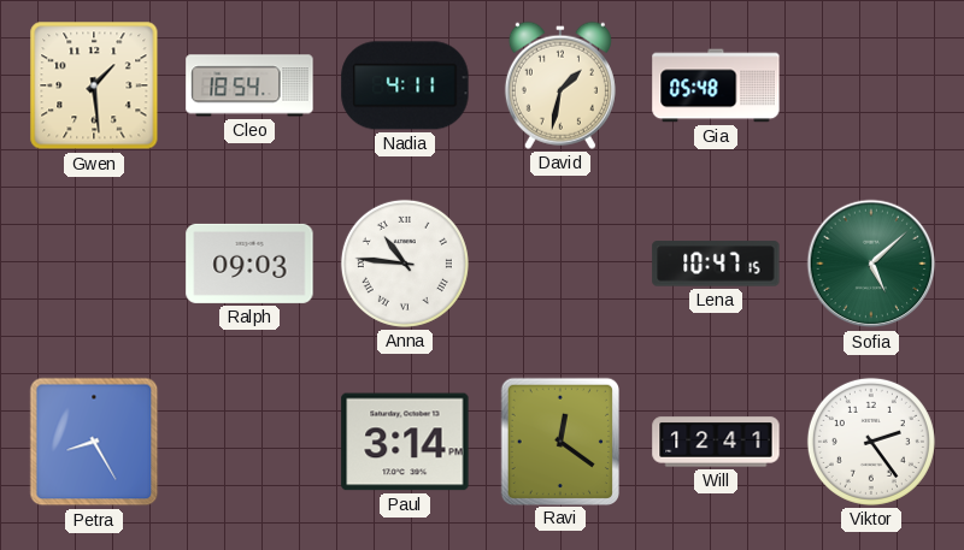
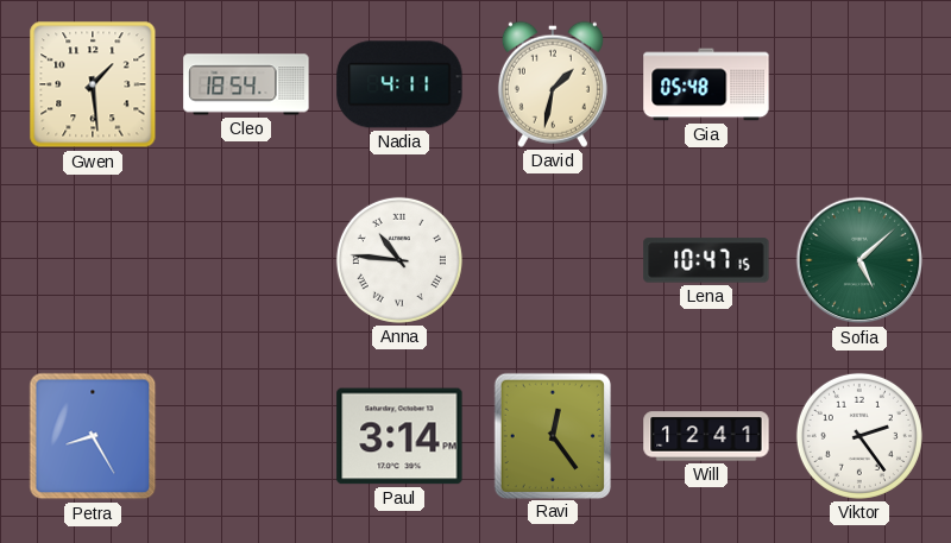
Ralph: 09:03 -> none (249, 264)
Ravi: 12:21 -> 12:24 (552, 435)
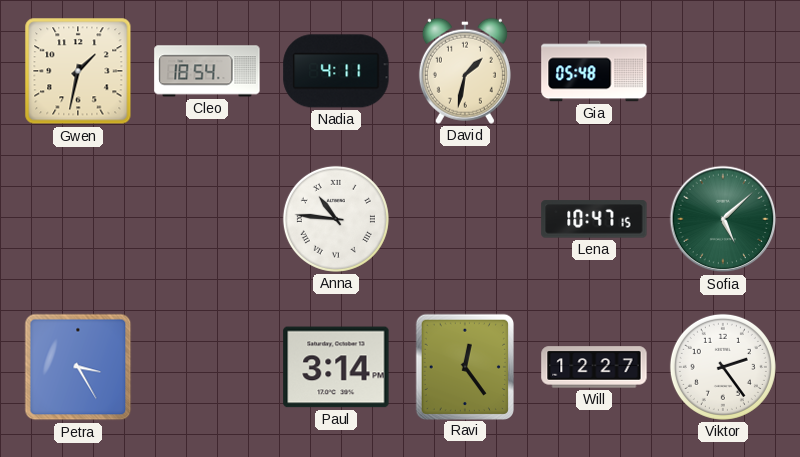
Gwen: 1:29 -> 1:32 (78, 71)
Petra: 8:25 -> 3:25 (78, 367)
Will: 12:41 -> 12:27 (594, 367)
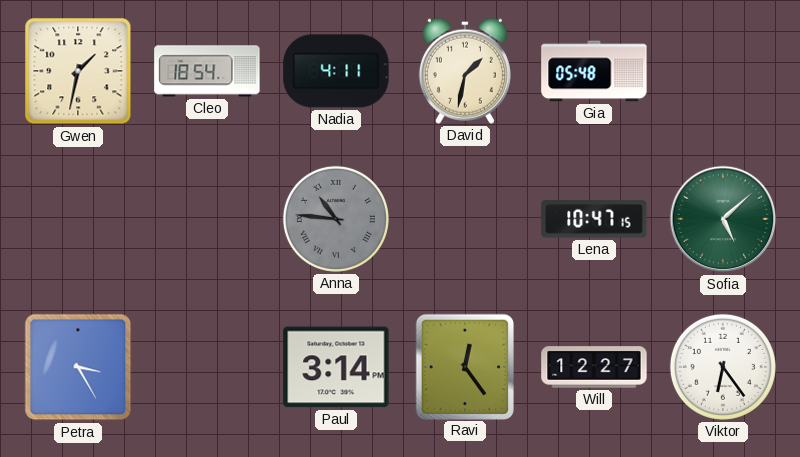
Anna dial: white -> grey (336, 219)
Viktor: 2:24 -> 6:24 (723, 367)
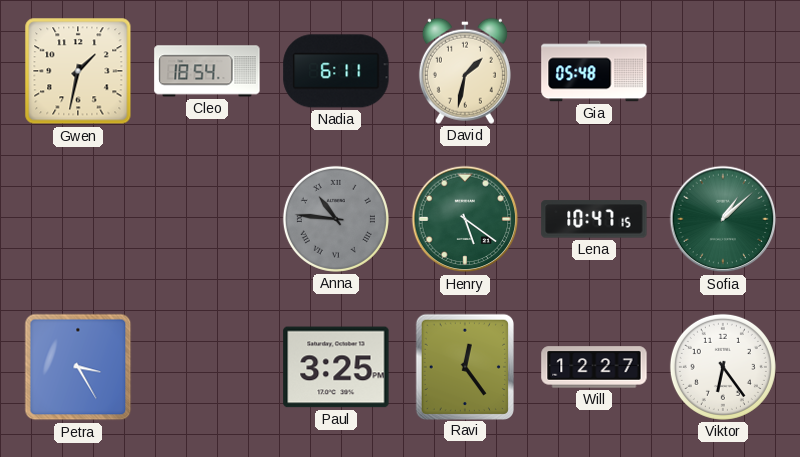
Nadia: 4:11 -> 6:11 (336, 71)
Henry: none -> 5:21 (465, 219)
Sofia: 5:08 -> 1:08 (723, 219)
Paul: 3:14 -> 3:25 (336, 367)
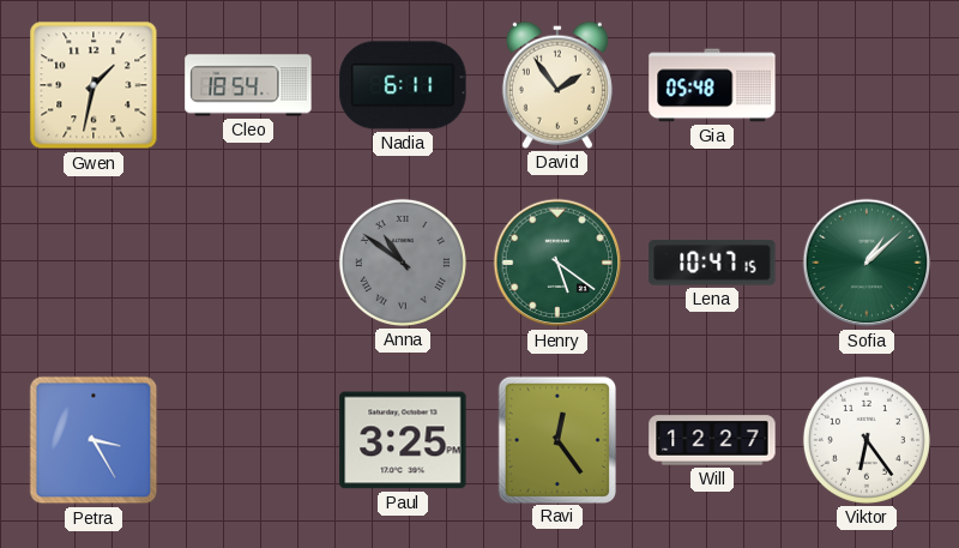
David: 1:32 -> 1:54 (557, 85)
Anna: 10:46 -> 10:51 (403, 263)
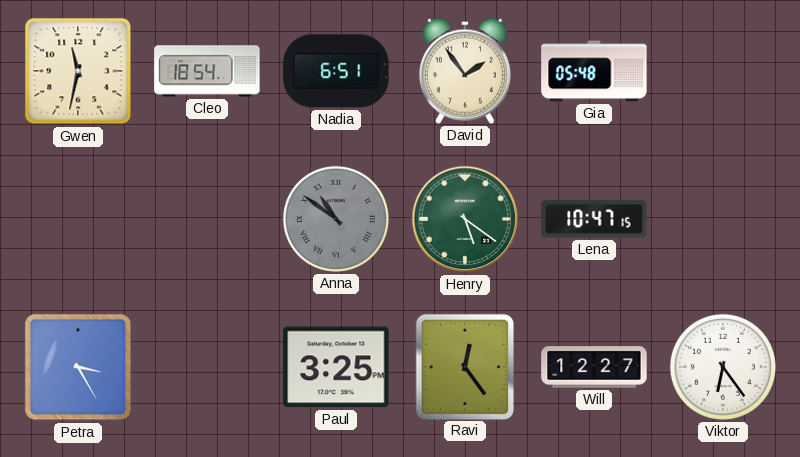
Gwen: 1:32 -> 11:32 (78, 71)
Nadia: 6:11 -> 6:51 (336, 71)
Sofia: 1:08 -> none (867, 263)
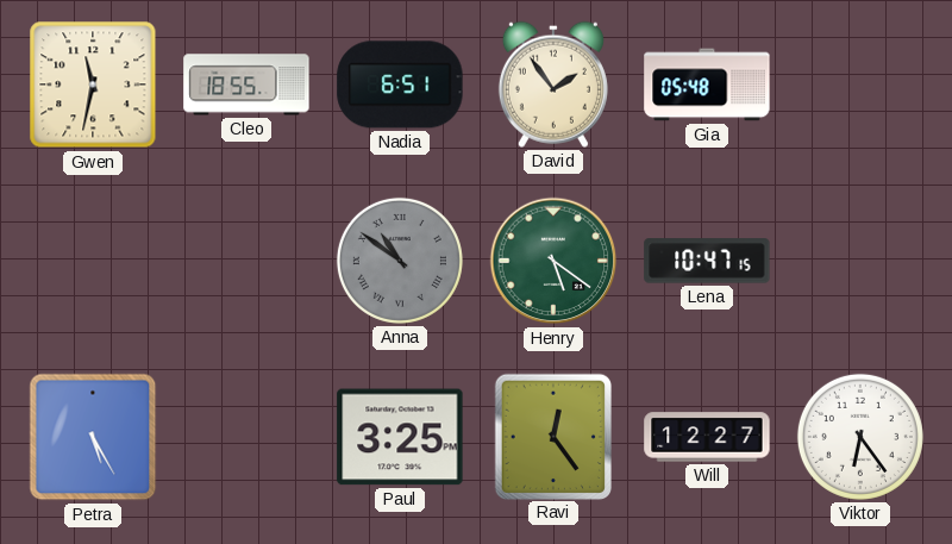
Cleo: 18:54 -> 18:55 (246, 85)
Petra: 3:25 -> 5:25 (93, 437)
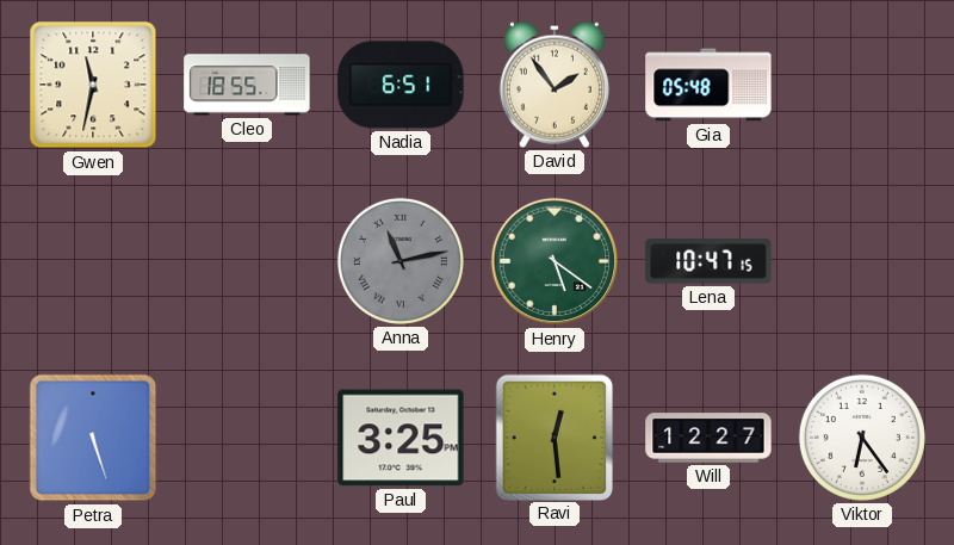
Anna: 10:51 -> 11:13 (401, 261)
Petra: 5:25 -> 5:27 (93, 438)
Ravi: 12:24 -> 12:29 (553, 436)
